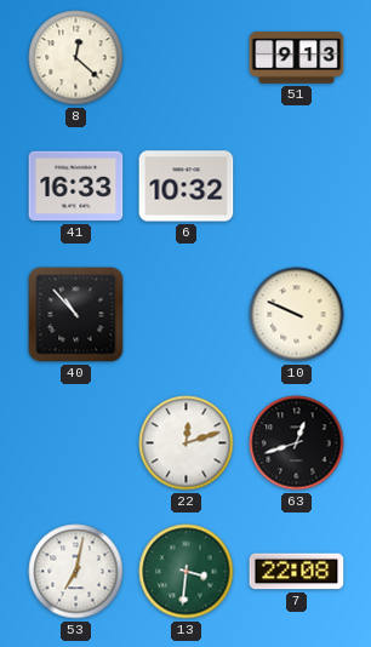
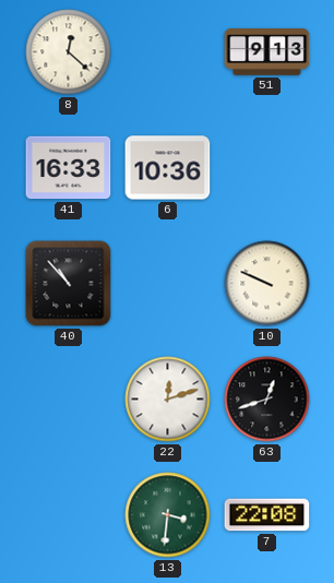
6: 10:32 -> 10:36 (168, 168)
53: 7:02 -> none (76, 572)
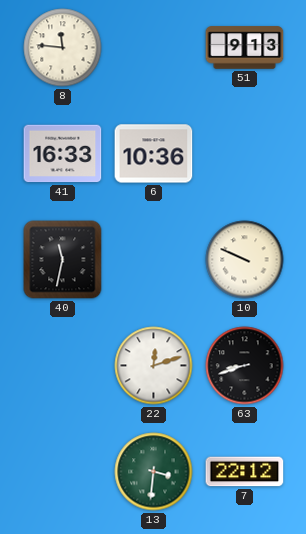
8: 12:22 -> 11:46 (63, 48)
40: 10:53 -> 11:32 (63, 260)
63: 12:42 -> 8:42 (245, 366)
7: 22:08 -> 22:12 (245, 472)
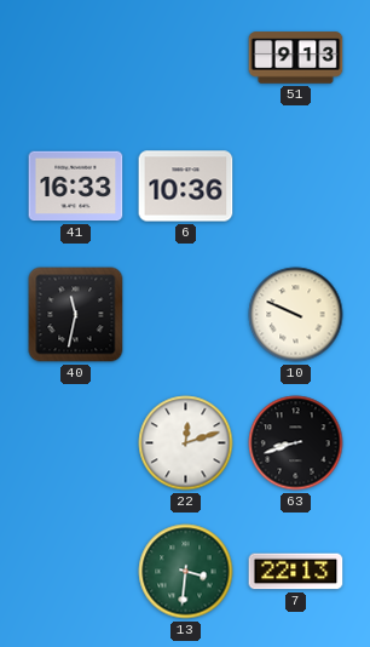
8: 11:46 -> none (63, 48)
7: 22:12 -> 22:13 (296, 572)
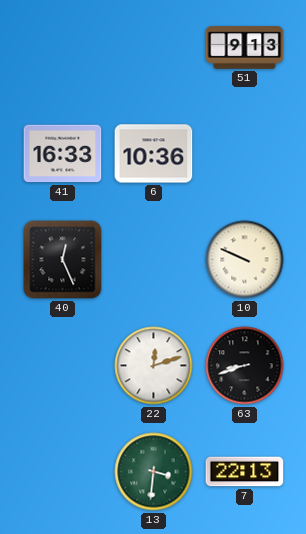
40: 11:32 -> 12:26 (63, 260)
